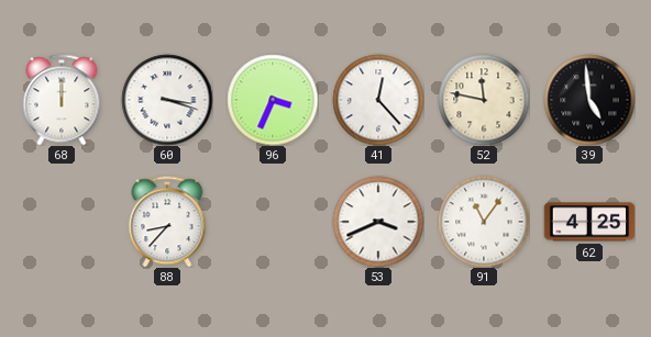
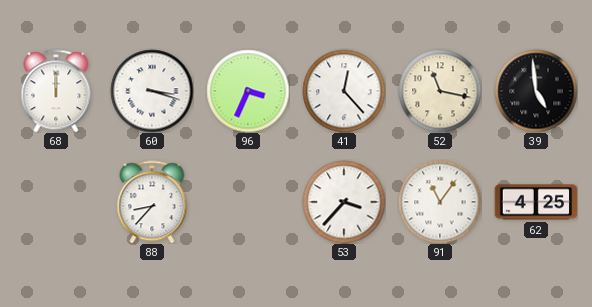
52: 11:47 -> 11:17 (440, 91)
53: 3:41 -> 3:37 (344, 202)
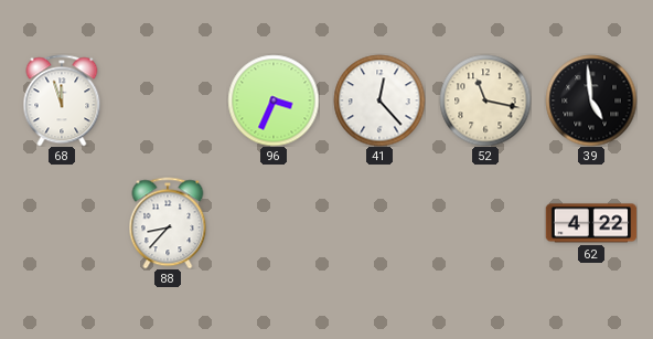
68: 12:00 -> 11:57 (62, 100)
60: 3:18 -> none (152, 91)
53: 3:37 -> none (344, 202)
91: 11:06 -> none (440, 202)
62: 4:25 -> 4:22 (591, 223)
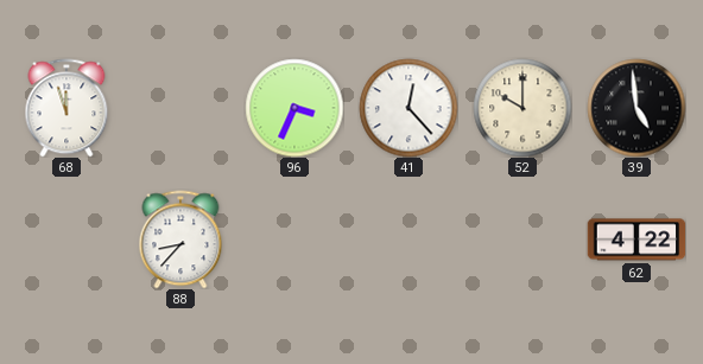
52: 11:17 -> 10:00 (522, 108)
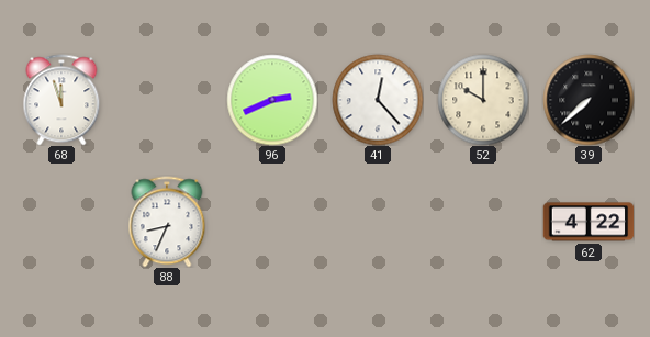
96: 3:34 -> 2:41 (272, 100)
39: 4:59 -> 7:38 (589, 100)
88: 8:37 -> 8:34 (167, 222)
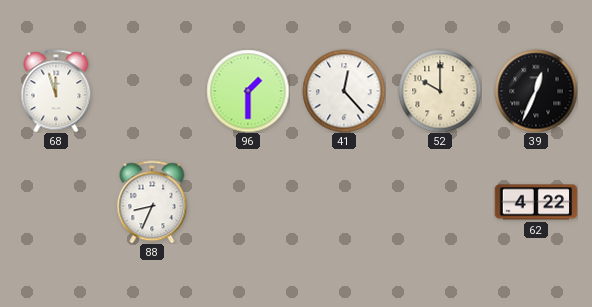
96: 2:41 -> 1:30 (248, 91)
39: 7:38 -> 12:34 (536, 91)
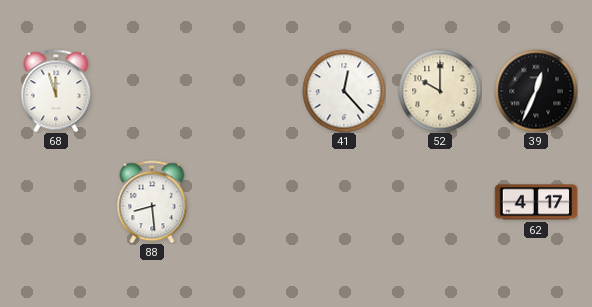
96: 1:30 -> none (248, 91)
88: 8:34 -> 8:29 (152, 202)
62: 4:22 -> 4:17 (536, 202)
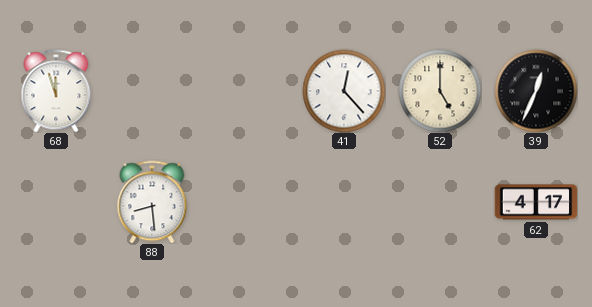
52: 10:00 -> 5:00 (440, 91)
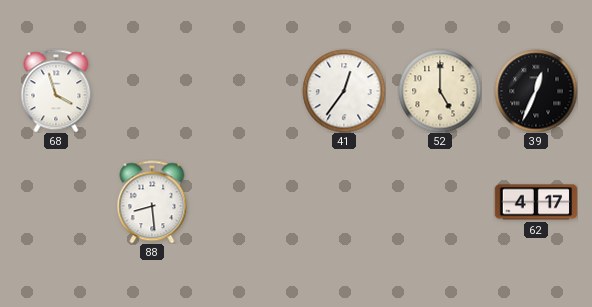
68: 11:57 -> 3:57 (56, 91)
41: 12:23 -> 12:36 (344, 91)
